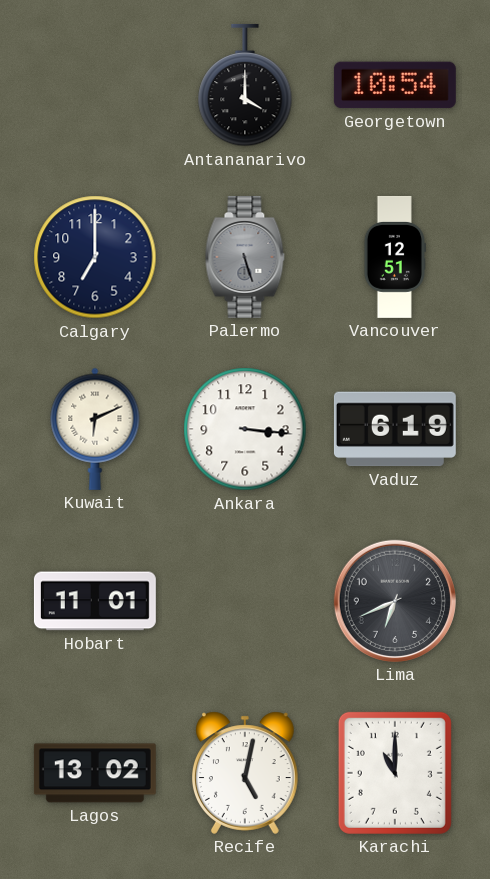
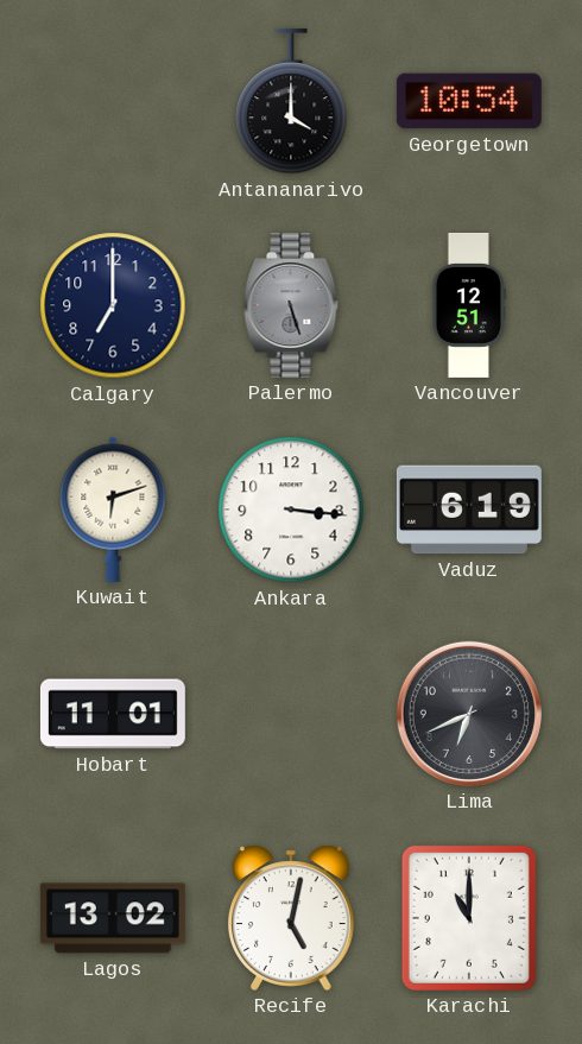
Kuwait: 6:11 -> 6:12 (113, 510)
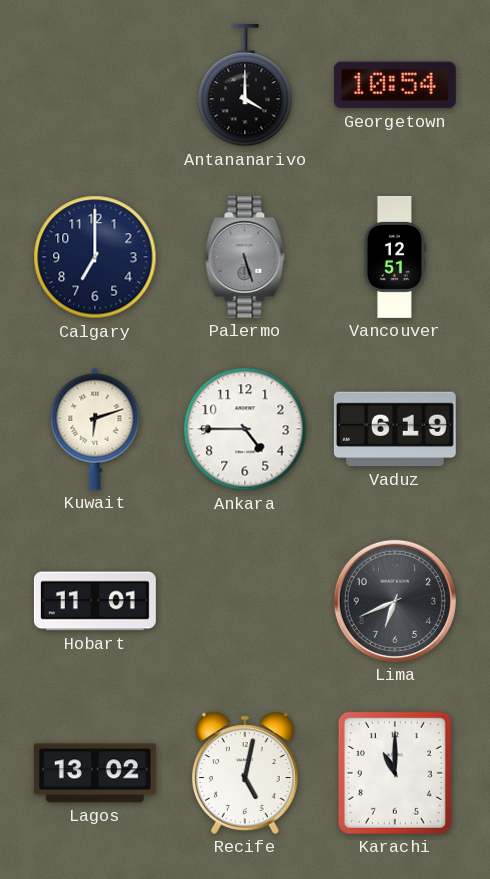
Ankara: 3:16 -> 4:45 (245, 429)
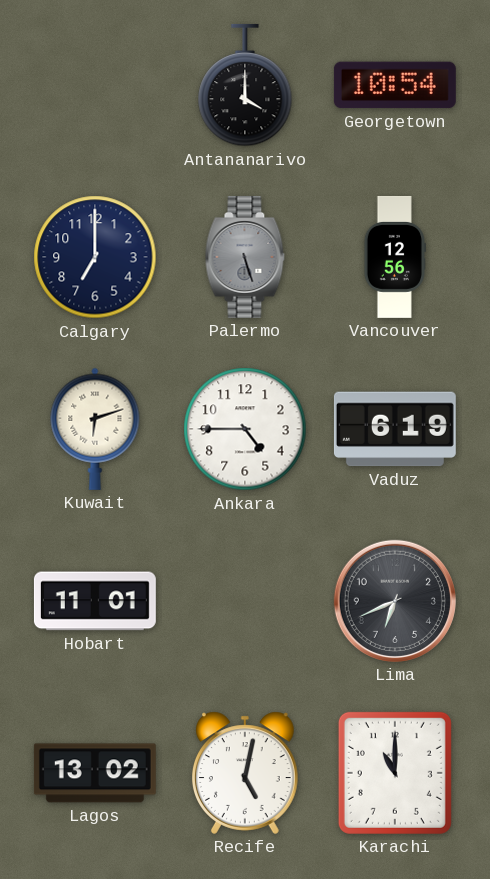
Vancouver: 12:51 -> 12:56 (394, 257)
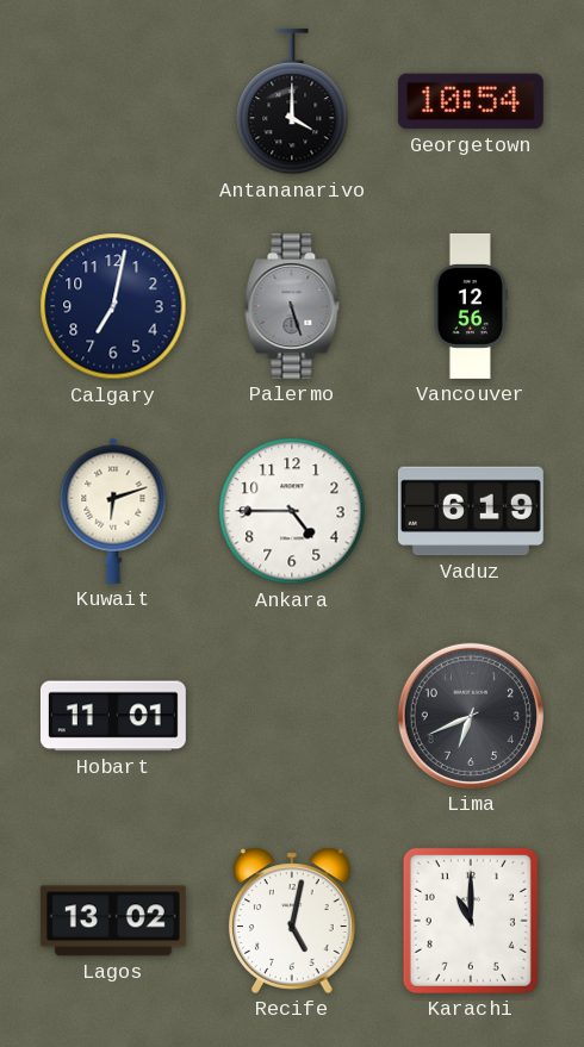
Calgary: 7:00 -> 7:02 (113, 306)
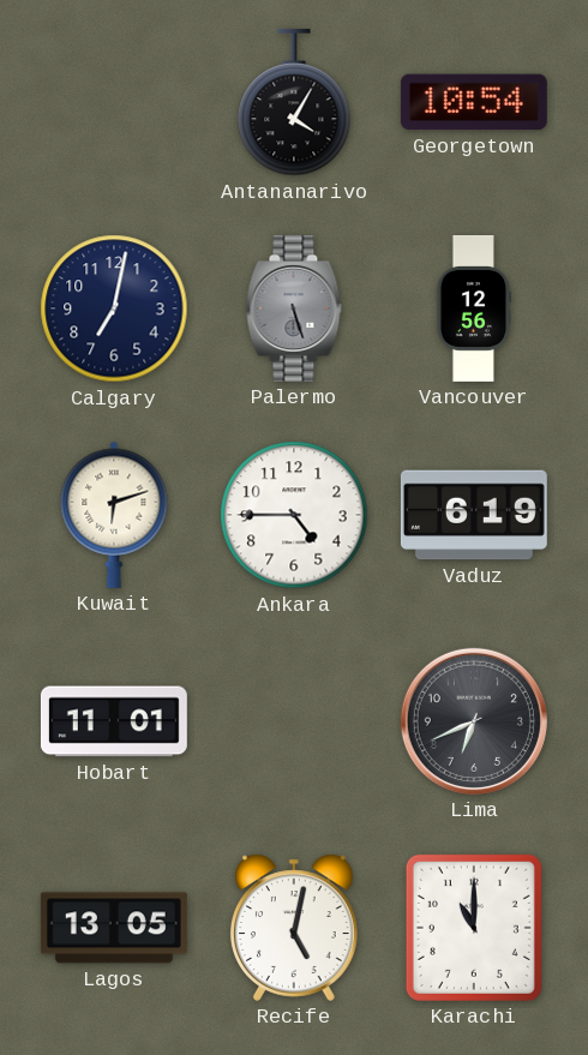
Antananarivo: 4:00 -> 4:05 (294, 102)
Lagos: 13:02 -> 13:05 (114, 928)
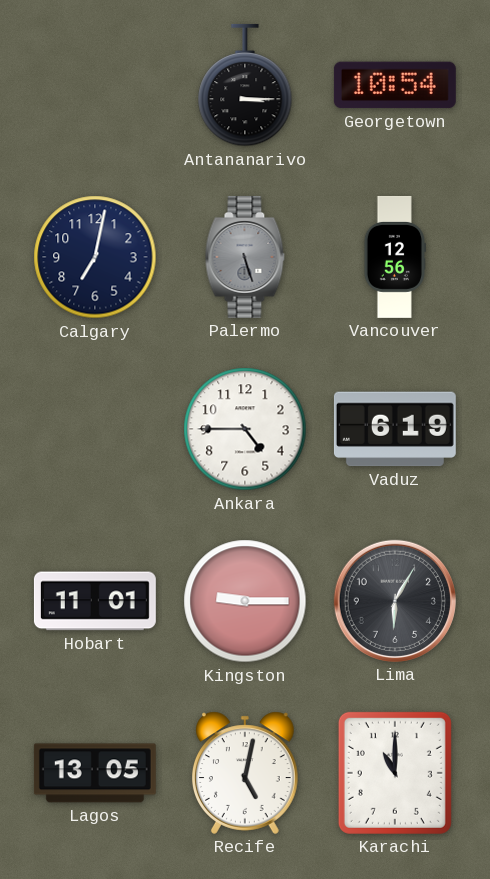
Antananarivo: 4:05 -> 3:15 (245, 85)
Kuwait: 6:12 -> none (114, 515)
Kingston: none -> 9:15 (245, 601)
Lima: 6:41 -> 6:05 (395, 601)
